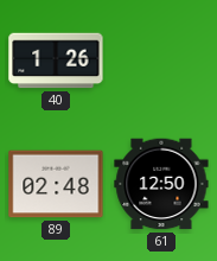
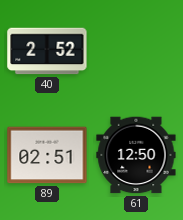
40: 1:26 -> 2:52 (47, 51)
89: 02:48 -> 02:51 (47, 155)
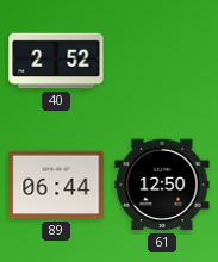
89: 02:51 -> 06:44 (56, 185)
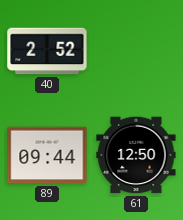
89: 06:44 -> 09:44 (47, 155)
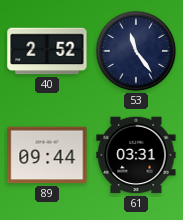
53: none -> 11:24 (136, 51)
61: 12:50 -> 03:31 (136, 155)
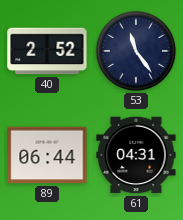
89: 09:44 -> 06:44 (47, 155)
61: 03:31 -> 04:31 (136, 155)
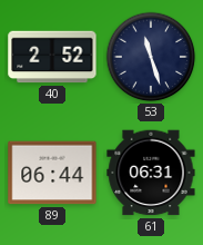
53: 11:24 -> 11:27 (151, 57)
61: 04:31 -> 06:31 (151, 173)
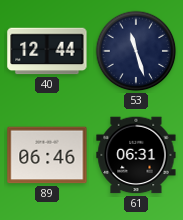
40: 2:52 -> 12:44 (47, 51)
89: 06:44 -> 06:46 (47, 155)
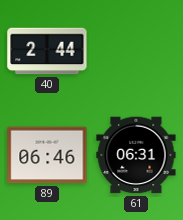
40: 12:44 -> 2:44 (47, 51)
53: 11:27 -> none (136, 51)
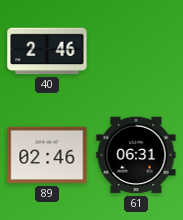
40: 2:44 -> 2:46 (47, 51)
89: 06:46 -> 02:46 (47, 155)
